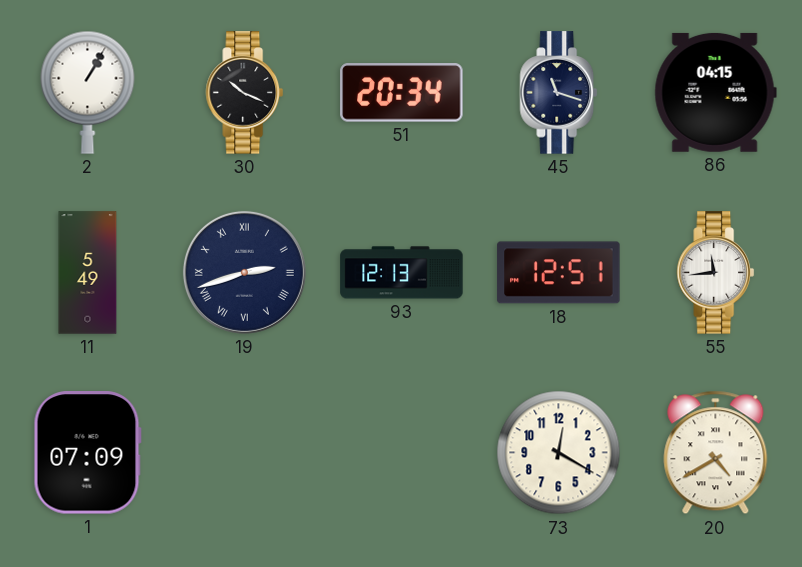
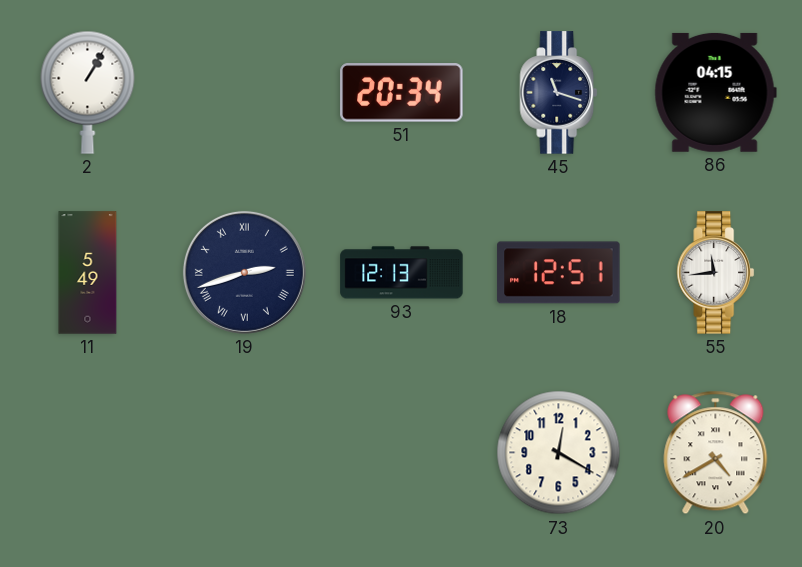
30: 10:19 -> none (245, 93)
1: 07:09 -> none (87, 453)
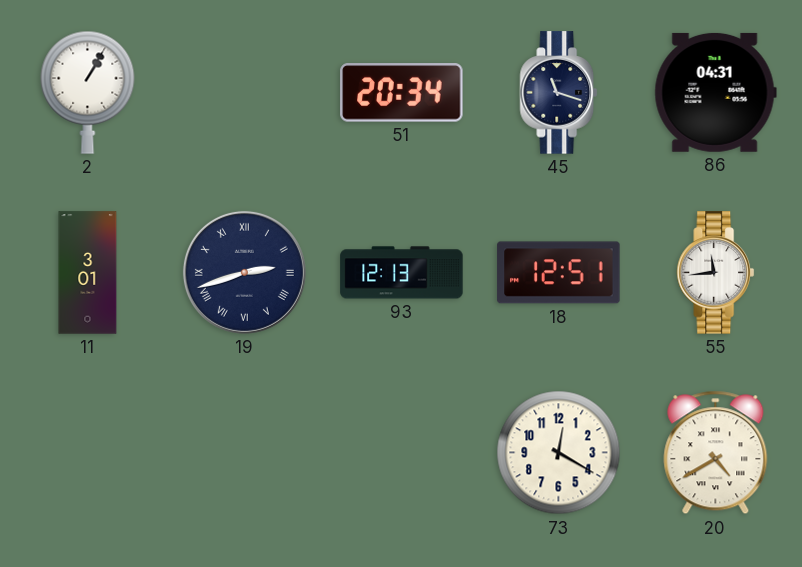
86: 04:15 -> 04:31 (715, 92)
11: 5:49 -> 3:01 (88, 273)
